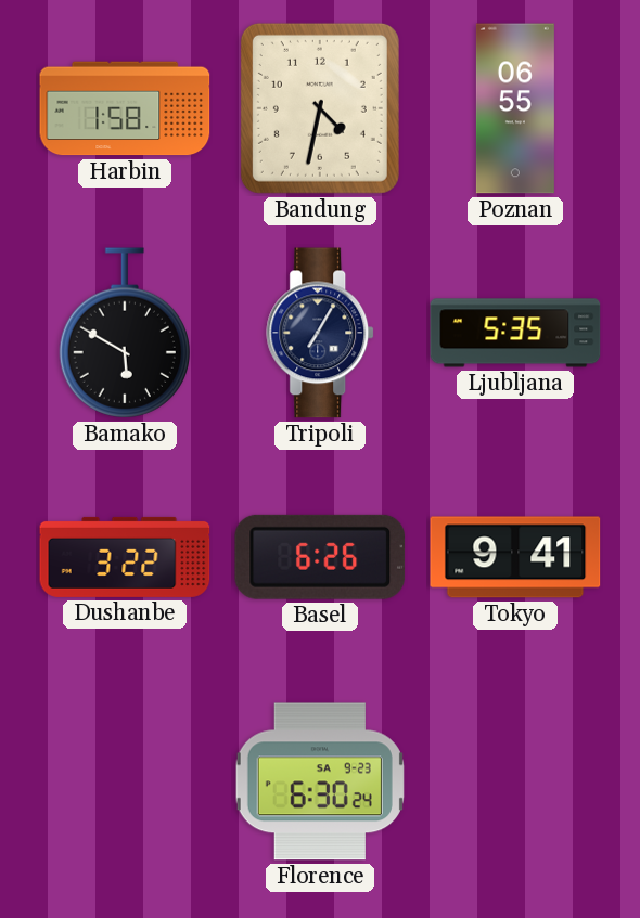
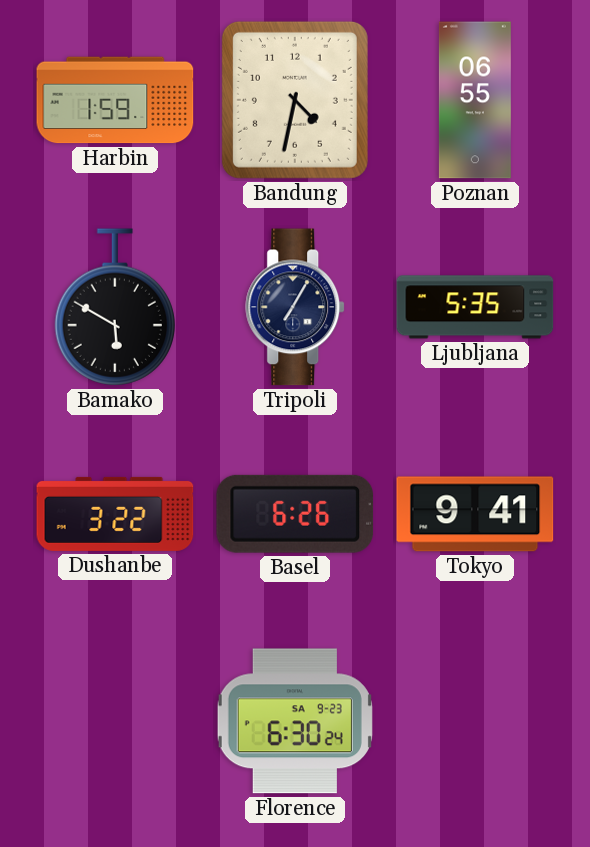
Harbin: 1:58 -> 1:59 (115, 100)
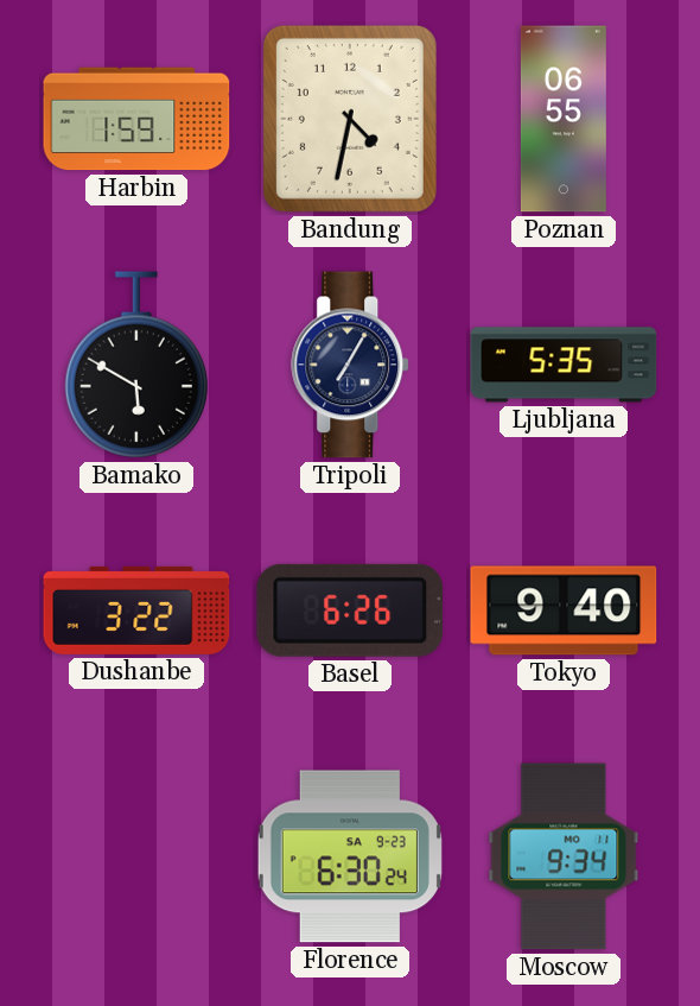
Tokyo: 9:41 -> 9:40 (564, 610)
Moscow: none -> 9:34 (564, 856)
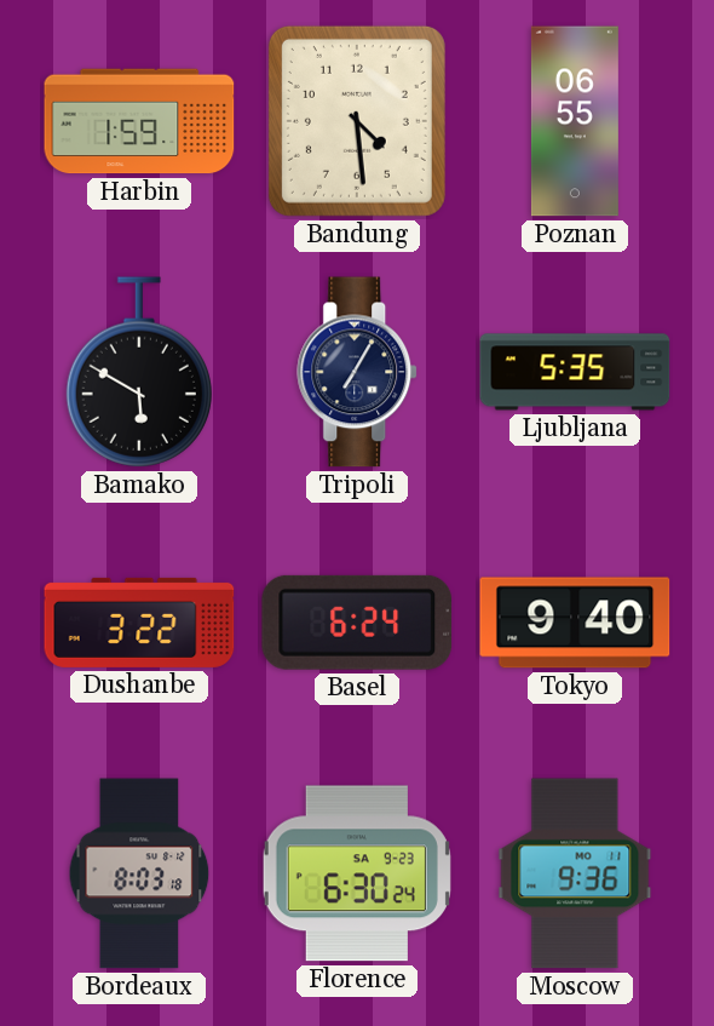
Bandung: 4:32 -> 4:29 (357, 121)
Basel: 6:26 -> 6:24 (357, 623)
Bordeaux: none -> 8:03 (139, 873)
Moscow: 9:34 -> 9:36 (575, 873)
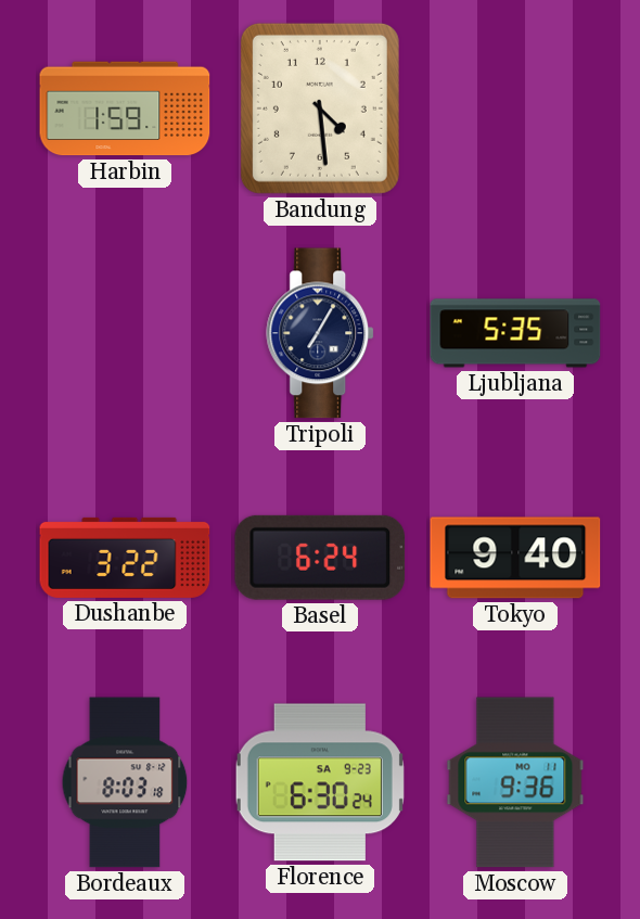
Poznan: 06:55 -> none (575, 121)
Bamako: 5:50 -> none (139, 372)
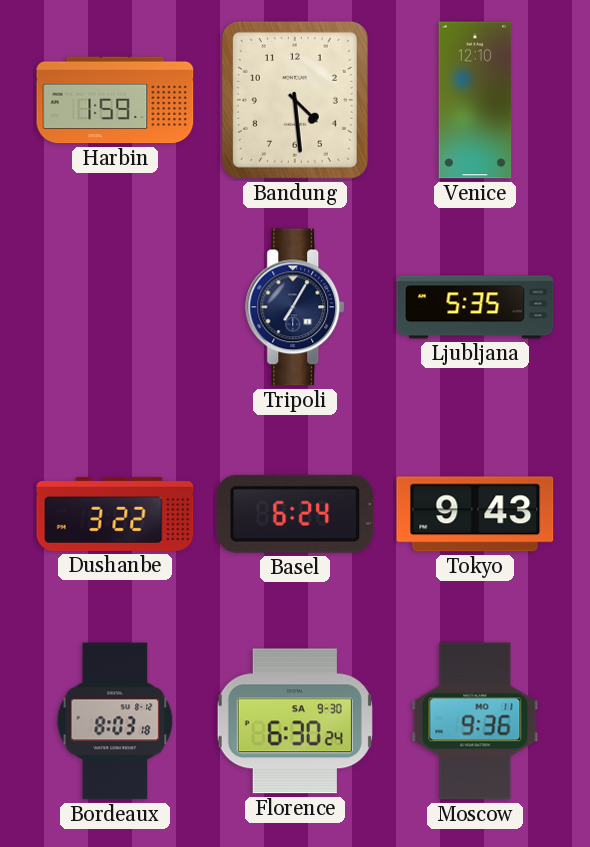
Venice: none -> 12:10 (475, 100)
Tokyo: 9:40 -> 9:43 (475, 514)
Florence date: SA 9-23 -> SA 9-30 (295, 721)
